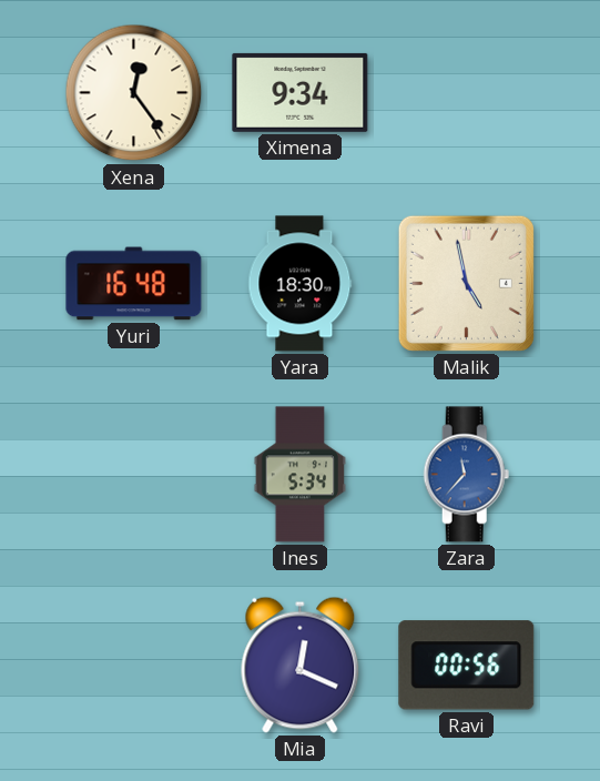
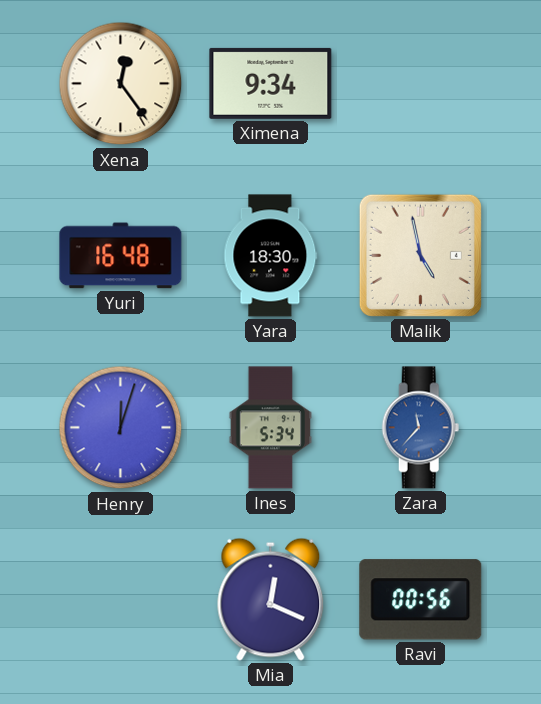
Henry: none -> 12:03 (121, 428)
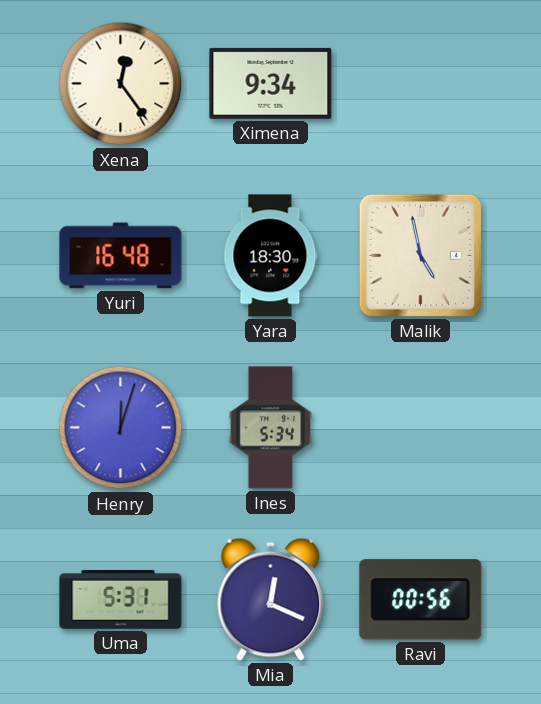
Zara: 11:37 -> none (421, 428)
Uma: none -> 5:31 (121, 600)
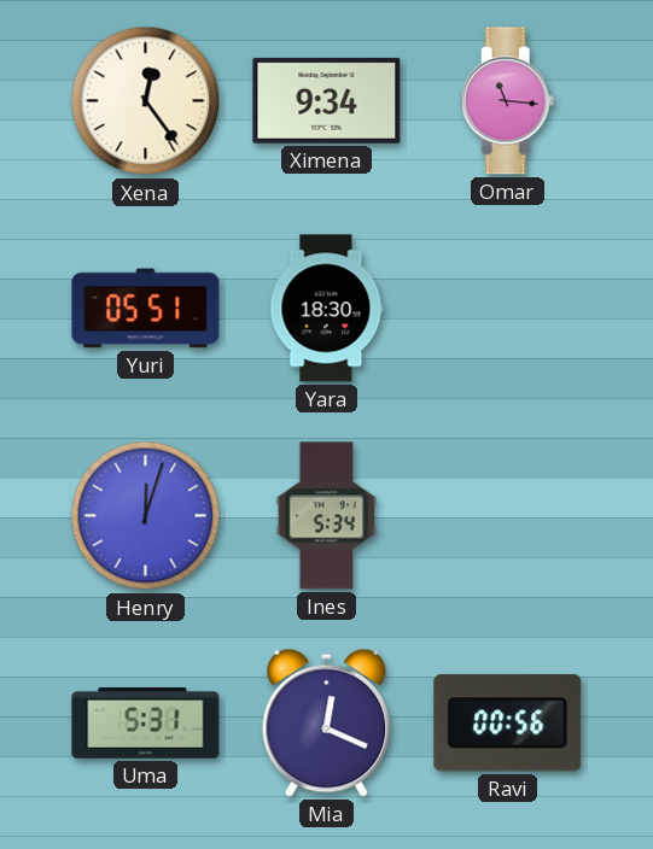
Omar: none -> 11:16 (508, 101)
Yuri: 16:48 -> 05:51 (146, 309)
Malik: 4:58 -> none (420, 255)
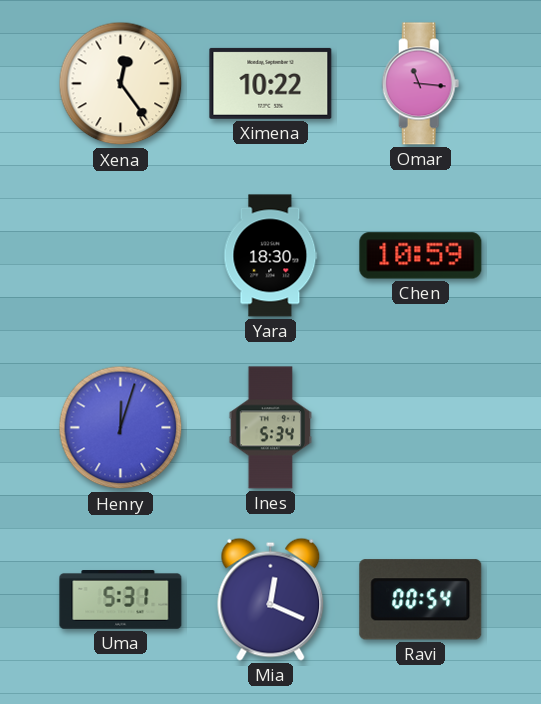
Ximena: 9:34 -> 10:22 (271, 83)
Yuri: 05:51 -> none (146, 309)
Chen: none -> 10:59 (421, 256)
Ravi: 00:56 -> 00:54 (421, 600)
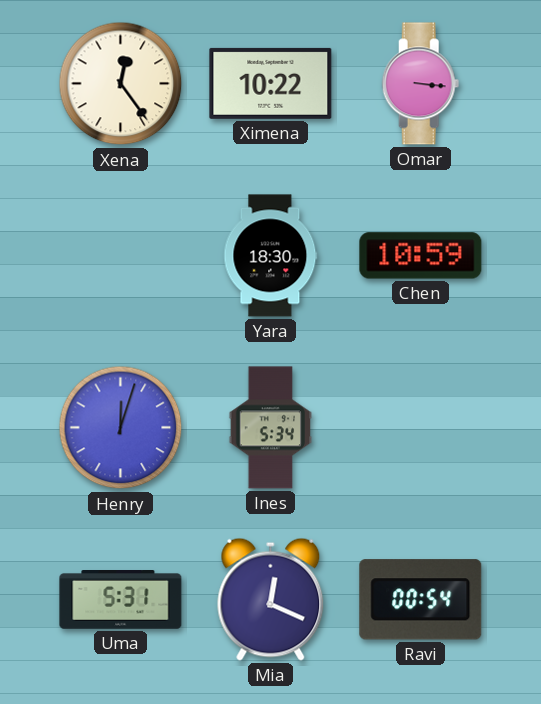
Omar: 11:16 -> 3:16 (421, 84)
